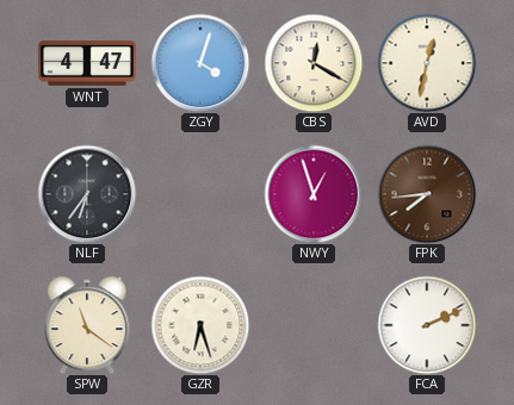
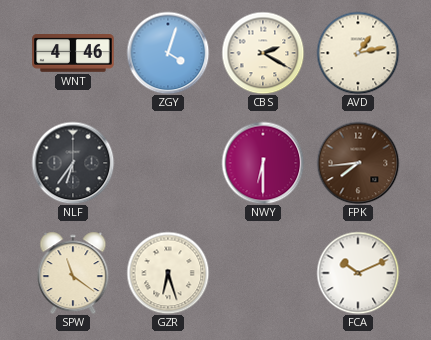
WNT: 4:47 -> 4:46 (73, 53)
CBS: 12:20 -> 2:20 (263, 53)
AVD: 12:32 -> 1:13 (358, 53)
NWY: 12:57 -> 6:30 (263, 163)
FCA: 2:11 -> 10:11 (358, 273)
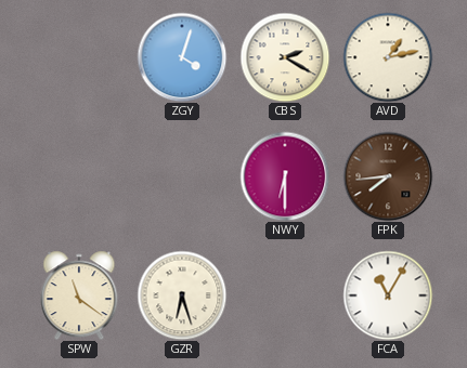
WNT: 4:46 -> none (73, 53)
NLF: 6:36 -> none (73, 163)
FCA: 10:11 -> 11:05 (388, 295)
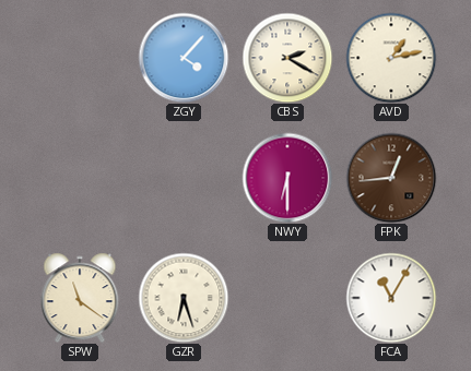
ZGY: 4:03 -> 4:07 (184, 58)
FPK: 7:44 -> 12:44 (391, 178)
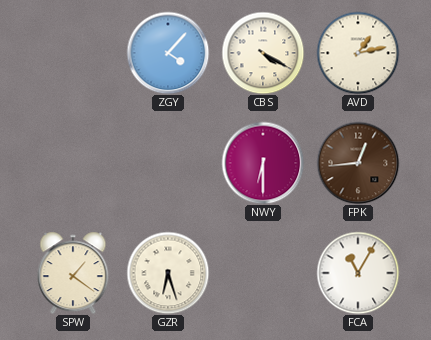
CBS: 2:20 -> 4:20 (263, 53)
SPW: 11:21 -> 1:21 (73, 273)
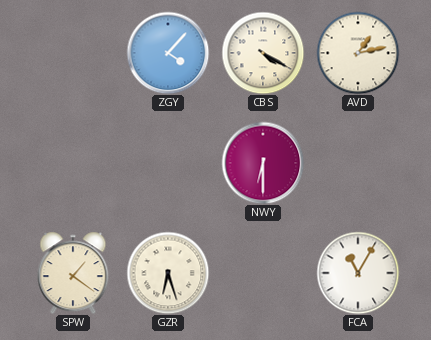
FPK: 12:44 -> none (358, 163)
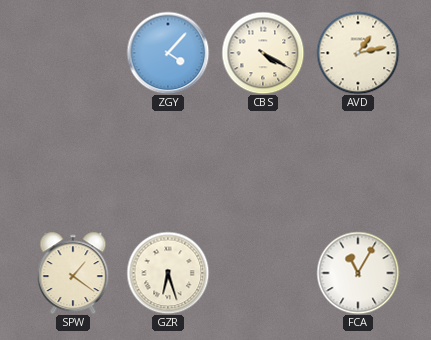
NWY: 6:30 -> none (263, 163)
